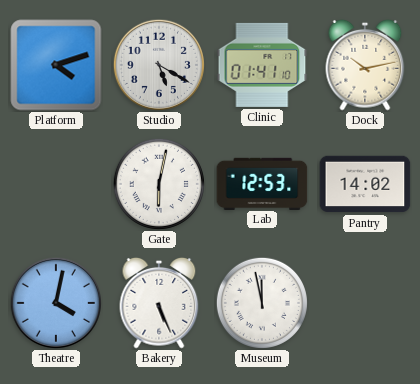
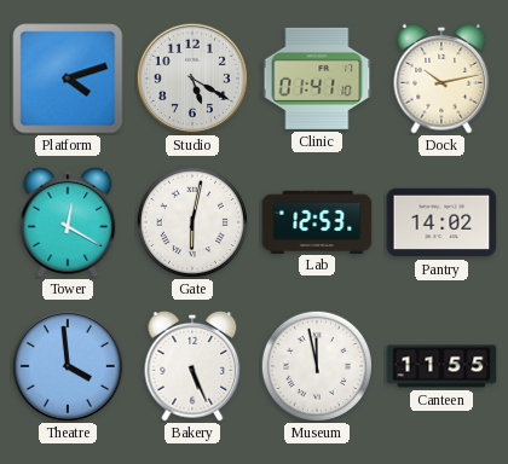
Tower: none -> 12:20 (68, 222)
Theatre: 4:02 -> 3:59 (67, 365)
Canteen: none -> 11:55 (441, 366)
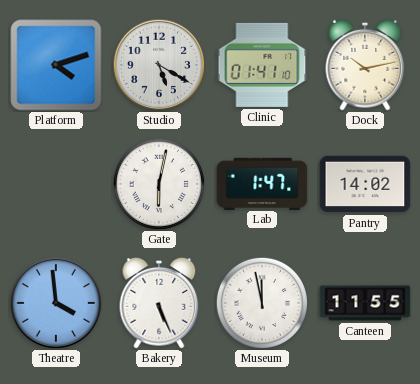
Tower: 12:20 -> none (68, 222)
Lab: 12:53 -> 1:47 (262, 183)
